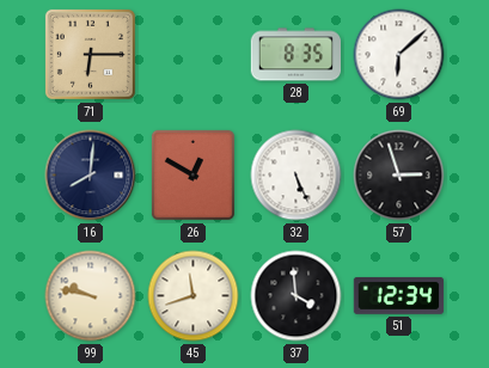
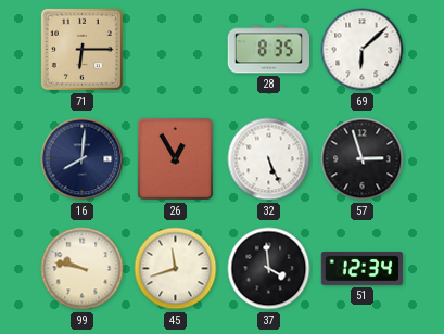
26: 12:50 -> 12:55 (175, 158)
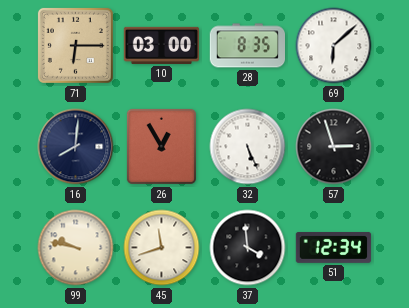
10: none -> 03:00 (162, 45)
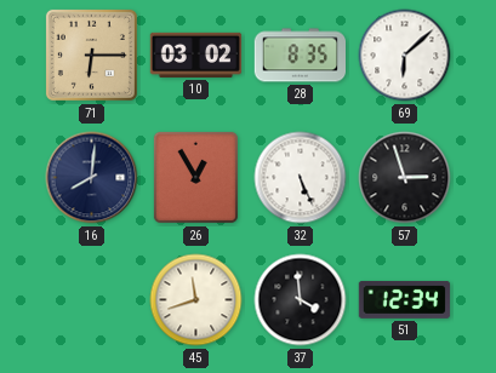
10: 03:00 -> 03:02 (196, 54)
99: 9:47 -> none (76, 248)
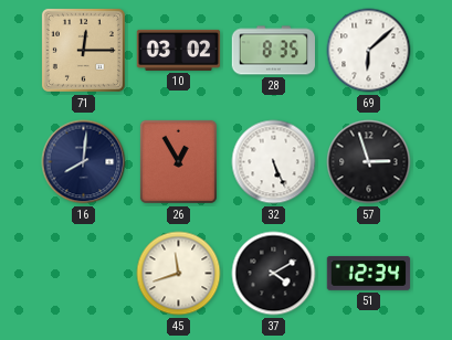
71: 6:15 -> 12:15 (83, 50)
37: 3:59 -> 4:10 (274, 274)
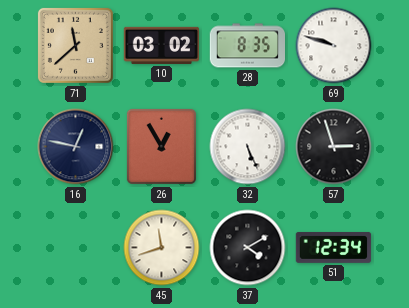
71: 12:15 -> 11:38 (75, 45)
69: 6:08 -> 9:48 (334, 46)
16: 8:01 -> 12:47 (76, 147)
